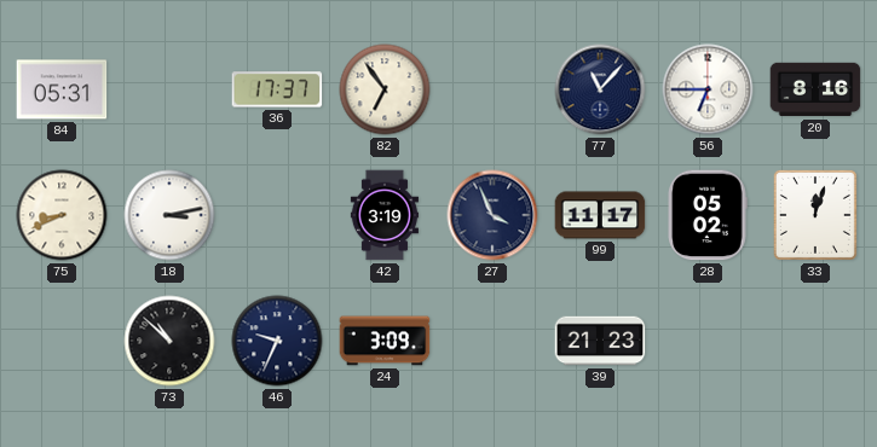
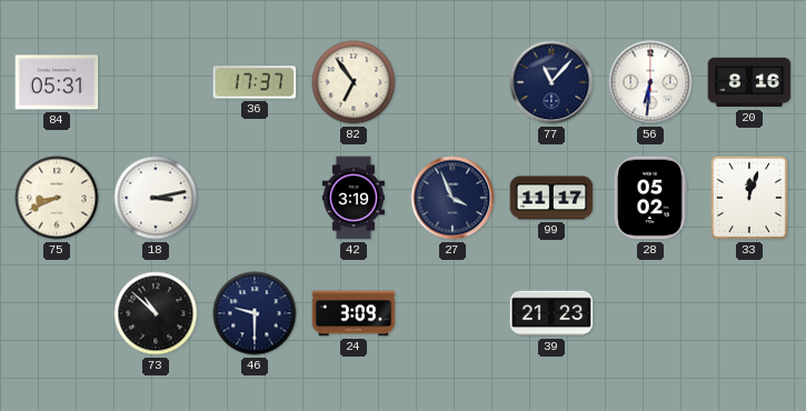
56: 6:45 -> 6:31 (650, 82)
46: 9:34 -> 9:30 (255, 313)
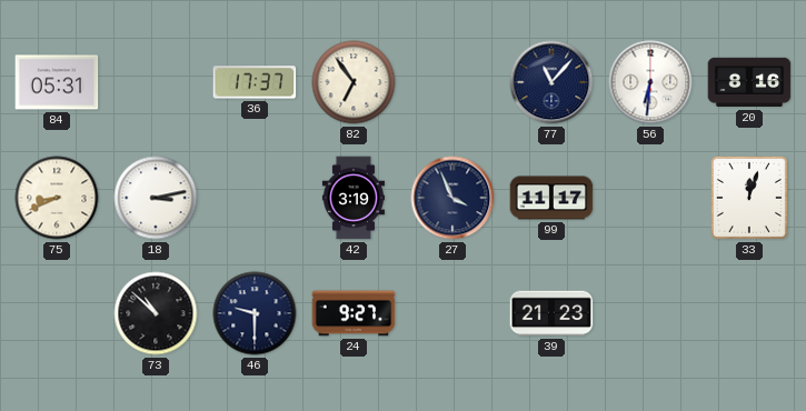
28: 05:02 -> none (650, 198)
24: 3:09 -> 9:27 (354, 313)
